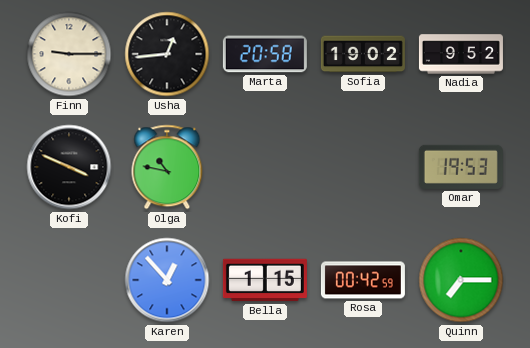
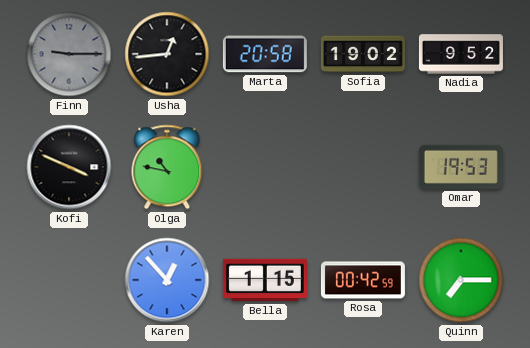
Finn dial: cream -> grey (69, 54)
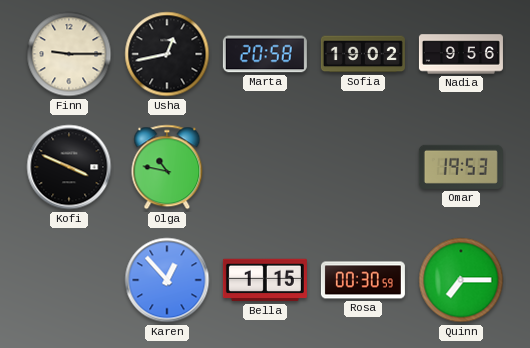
Finn dial: grey -> cream (69, 54)
Usha: 12:44 -> 12:43 (167, 54)
Nadia: 9:52 -> 9:56 (461, 54)
Rosa: 00:42 -> 00:30 (363, 280)
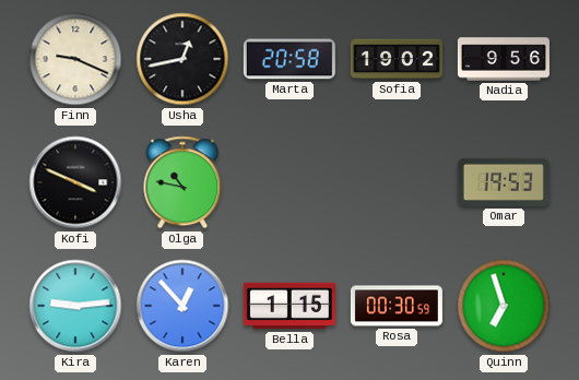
Finn: 9:15 -> 9:19 (75, 59)
Kira: none -> 9:14 (75, 306)
Quinn: 7:15 -> 6:57 (504, 306)
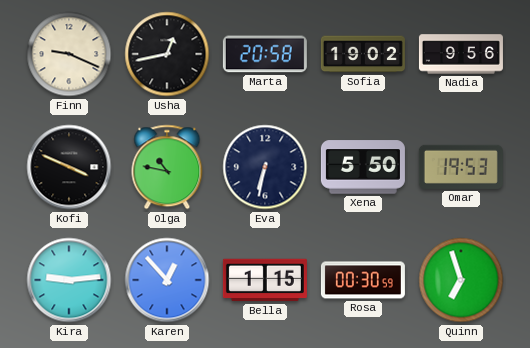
Eva: none -> 6:32 (265, 167)
Xena: none -> 5:50 (363, 167)
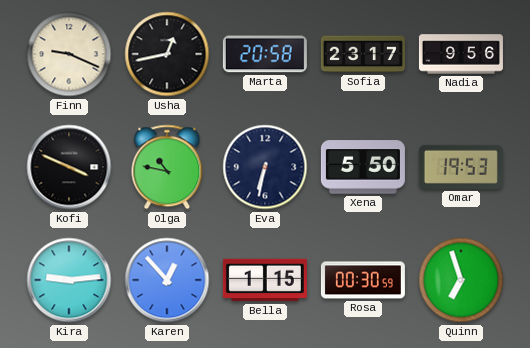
Sofia: 19:02 -> 23:17 (363, 54)
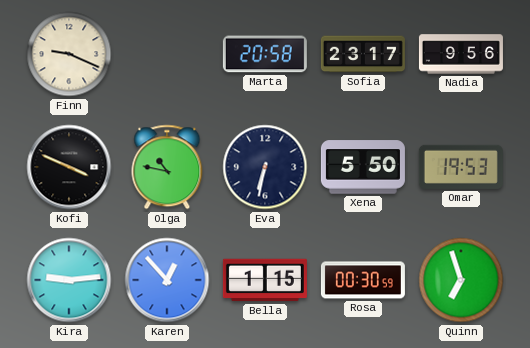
Usha: 12:43 -> none (167, 54)
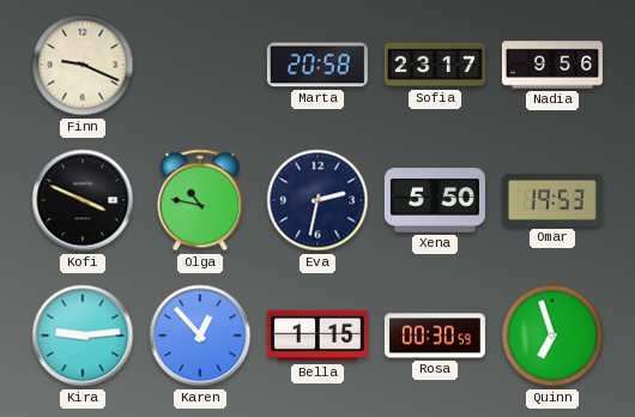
Eva: 6:32 -> 2:32 (317, 200)
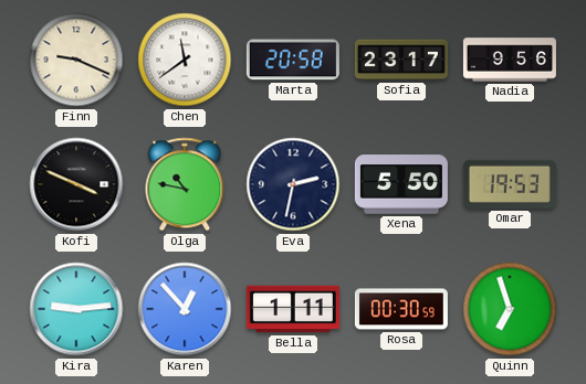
Chen: none -> 11:39 (185, 60)
Bella: 1:15 -> 1:11 (293, 309)
